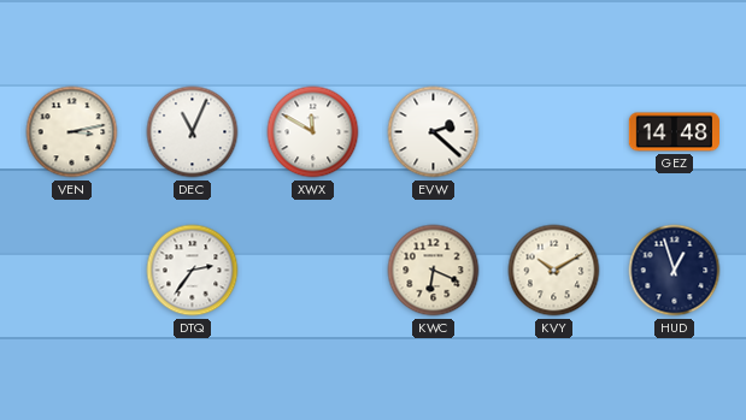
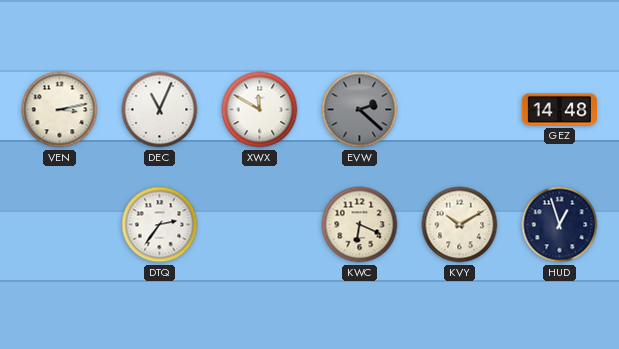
EVW dial: white -> grey (360, 110)
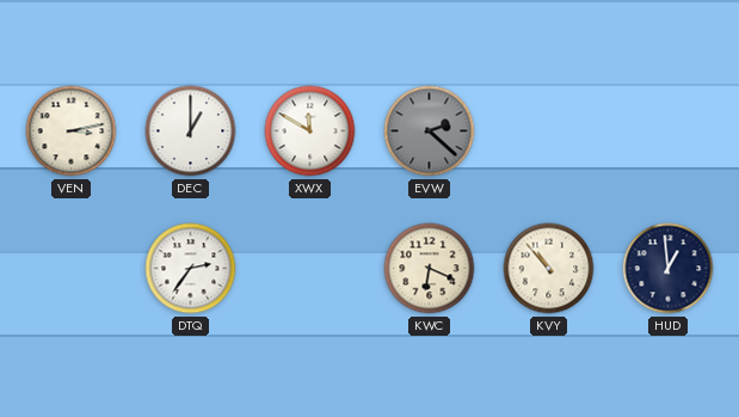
DEC: 11:04 -> 1:00 (191, 131)
GEZ: 14:48 -> none (559, 110)
KVY: 10:10 -> 10:53 (549, 269)
HUD: 12:57 -> 12:59 (669, 269)
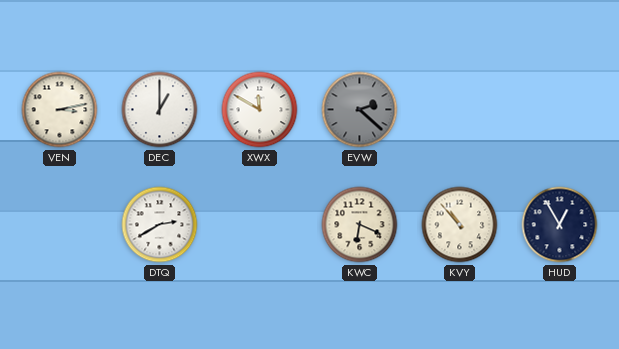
DTQ: 2:36 -> 2:40 (160, 225)
HUD: 12:59 -> 12:55 (560, 225)
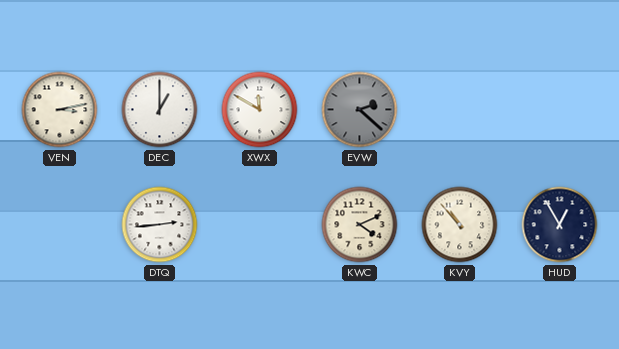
DTQ: 2:40 -> 2:44 (160, 225)
KWC: 6:19 -> 4:11 (360, 225)
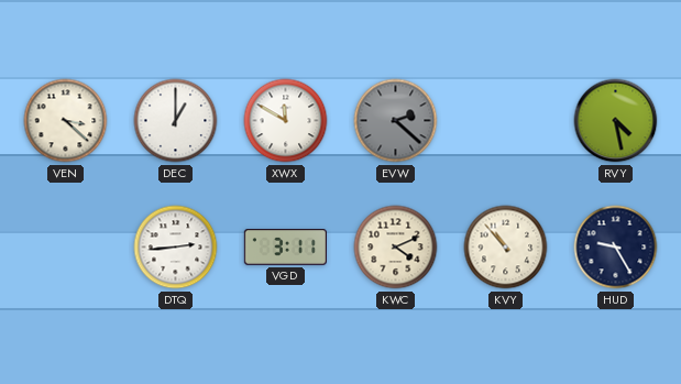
VEN: 3:13 -> 3:22 (66, 121)
RVY: none -> 4:28 (616, 121)
VGD: none -> 3:11 (285, 248)
HUD: 12:55 -> 9:25 (616, 248)
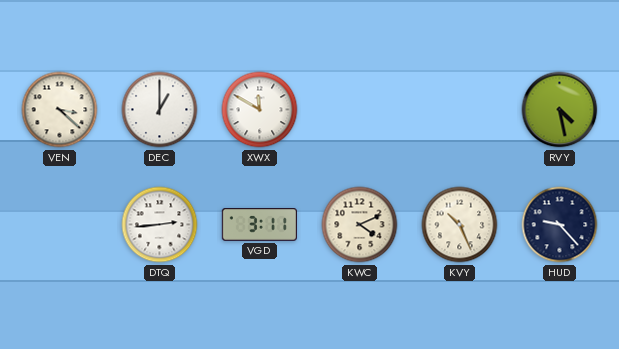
EVW: 2:22 -> none (396, 121)
KVY: 10:53 -> 10:26 (460, 225)
HUD: 9:25 -> 9:23 (560, 225)
